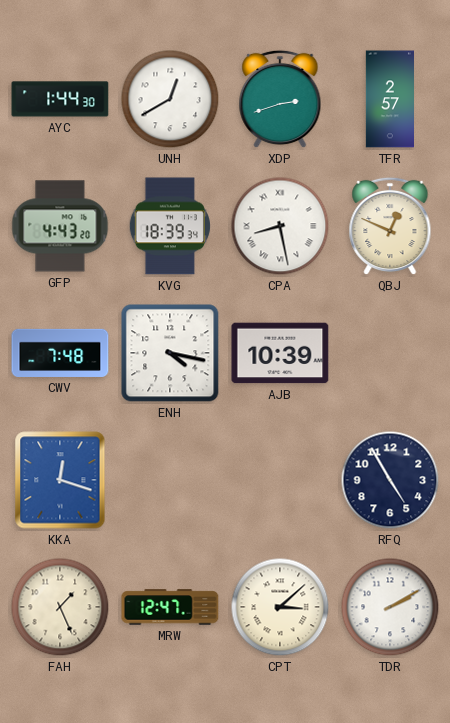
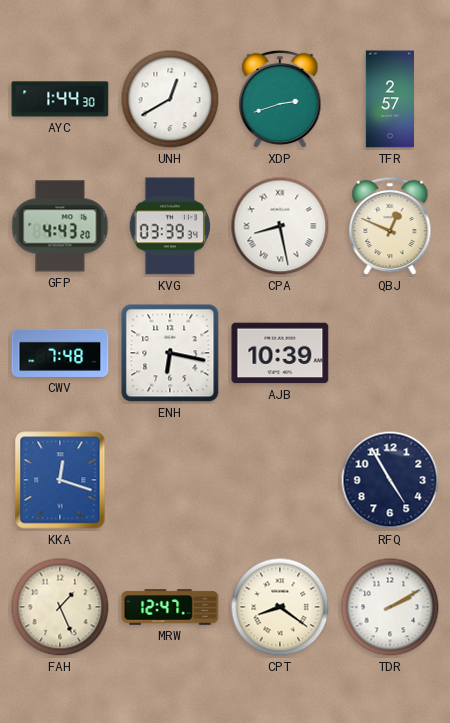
KVG: 18:39 -> 03:39 (170, 226)
ENH: 4:17 -> 6:17 (170, 353)
CPT: 3:08 -> 8:21 (280, 607)
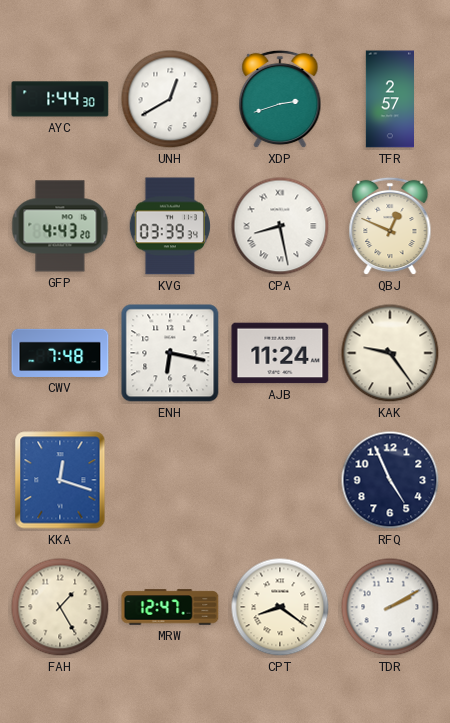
AJB: 10:39 -> 11:24 (280, 353)
KAK: none -> 9:24 (390, 353)
RFQ: 4:55 -> 4:56 (390, 480)
FAH: 1:26 -> 1:25 (60, 607)
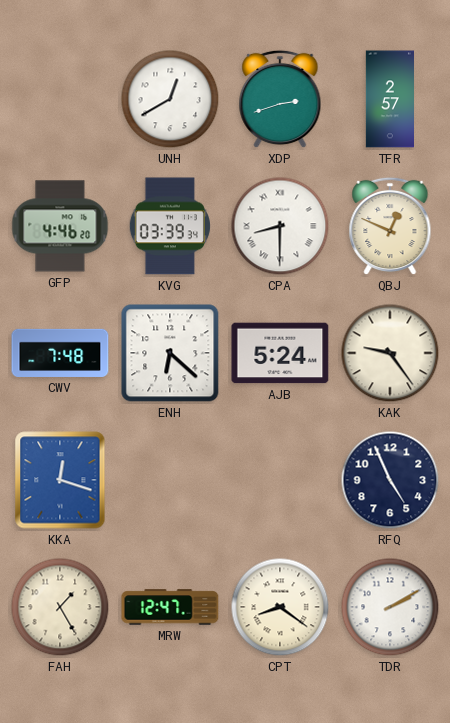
AYC: 1:44 -> none (60, 99)
GFP: 4:43 -> 4:46 (60, 226)
CPA: 8:28 -> 8:30 (280, 226)
ENH: 6:17 -> 6:22 (170, 353)
AJB: 11:24 -> 5:24 (280, 353)
